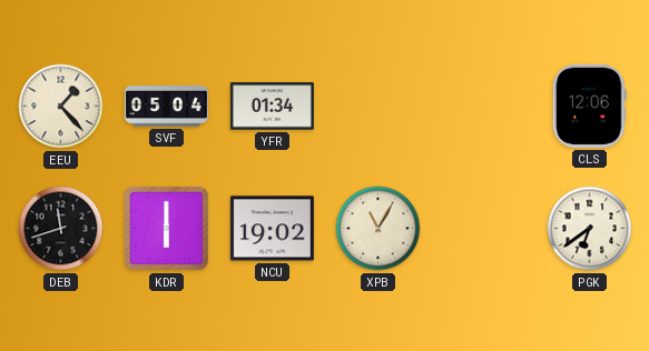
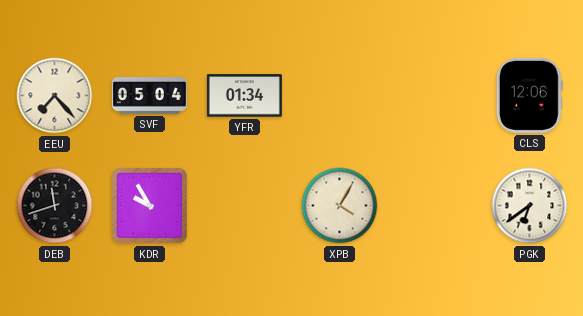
EEU: 1:23 -> 7:23 (55, 96)
KDR: 6:00 -> 9:55 (149, 205)
NCU: 19:02 -> none (272, 229)
XPB: 11:05 -> 4:05 (340, 206)
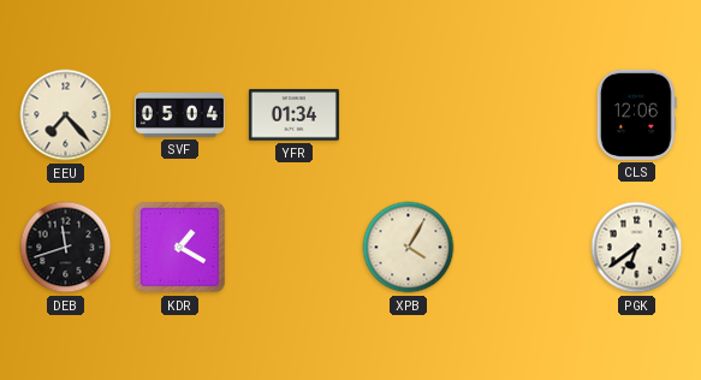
KDR: 9:55 -> 1:20 (179, 247)
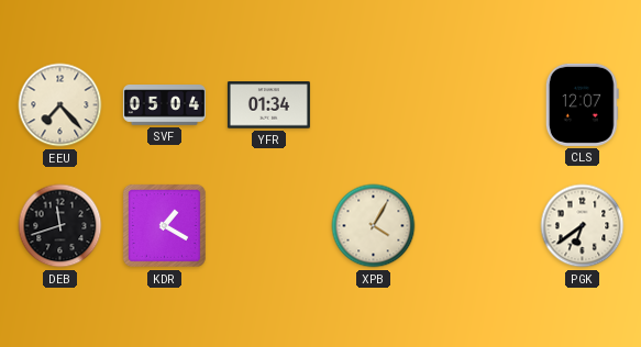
CLS: 12:06 -> 12:07 (582, 104)
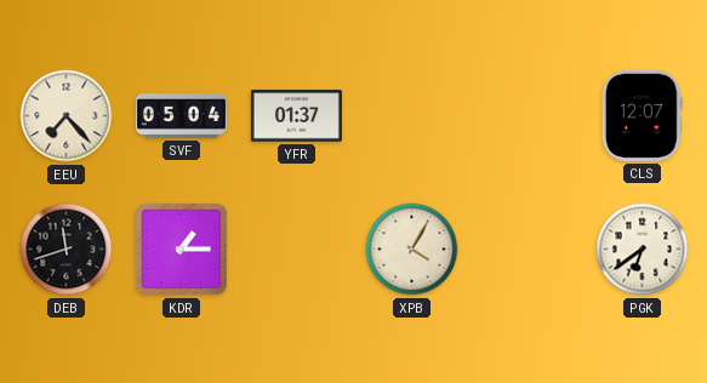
YFR: 01:34 -> 01:37 (296, 116)
KDR: 1:20 -> 1:15 (181, 248)
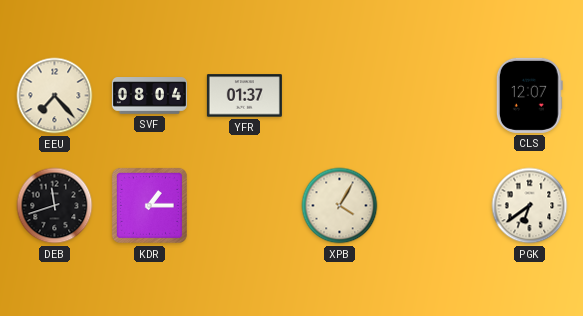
SVF: 05:04 -> 08:04 (149, 96)
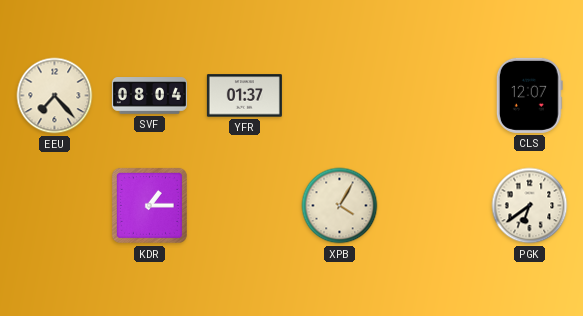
DEB: 11:42 -> none (55, 206)
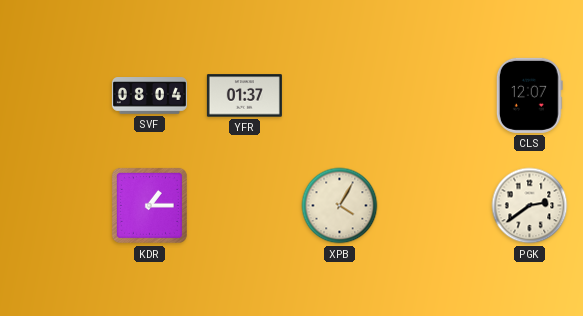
EEU: 7:23 -> none (55, 96)
PGK: 6:39 -> 2:39 (530, 206)
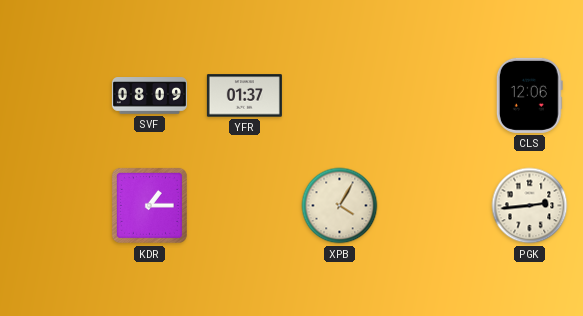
SVF: 08:04 -> 08:09 (149, 96)
CLS: 12:07 -> 12:06 (529, 95)
PGK: 2:39 -> 2:44 (530, 206)
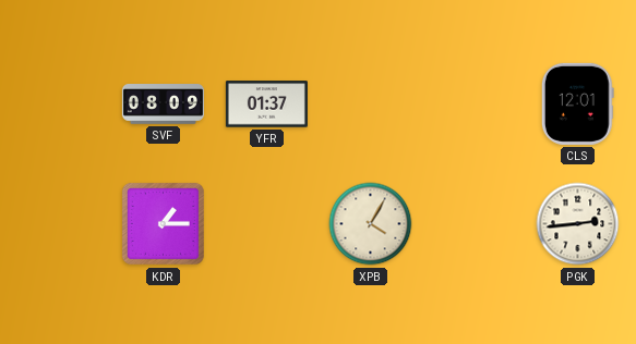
CLS: 12:06 -> 12:01 (577, 103)
